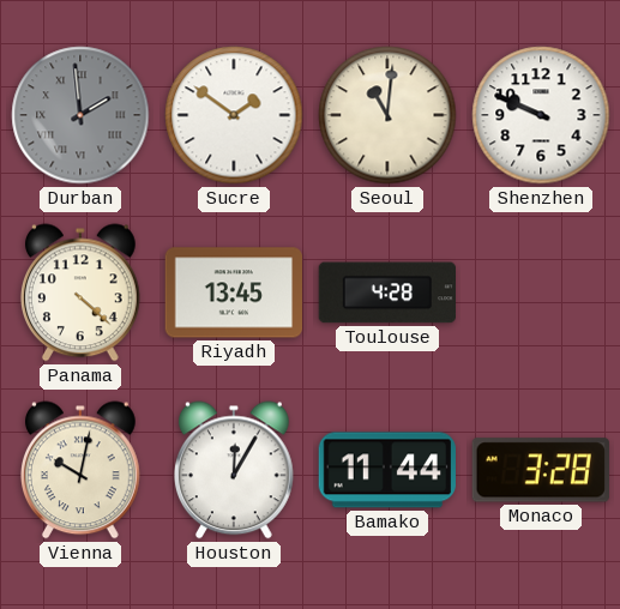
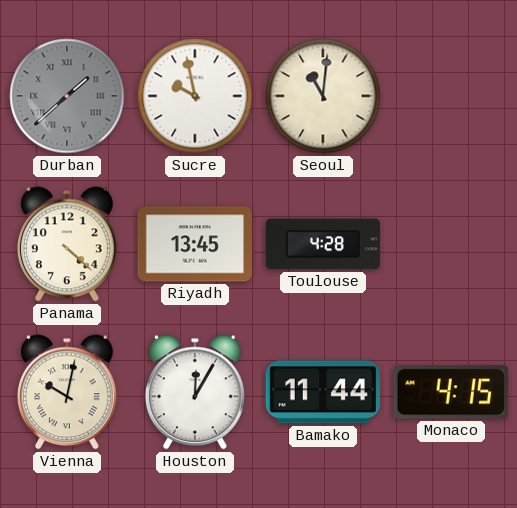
Durban: 1:59 -> 1:38 (67, 96)
Sucre: 1:51 -> 9:58 (195, 96)
Shenzhen: 9:49 -> none (541, 115)
Monaco: 3:28 -> 4:15 (451, 392)
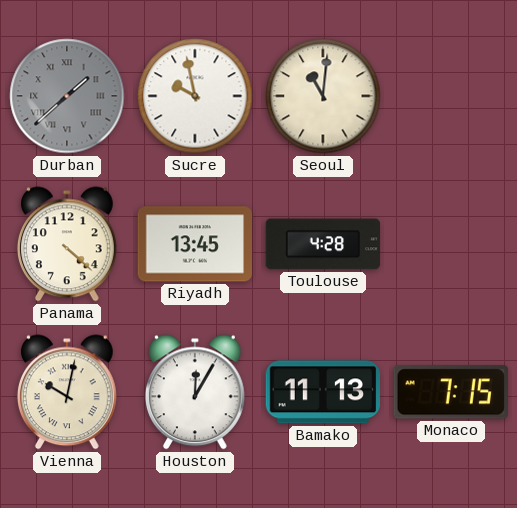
Bamako: 11:44 -> 11:13 (322, 392)
Monaco: 4:15 -> 7:15 (451, 392)
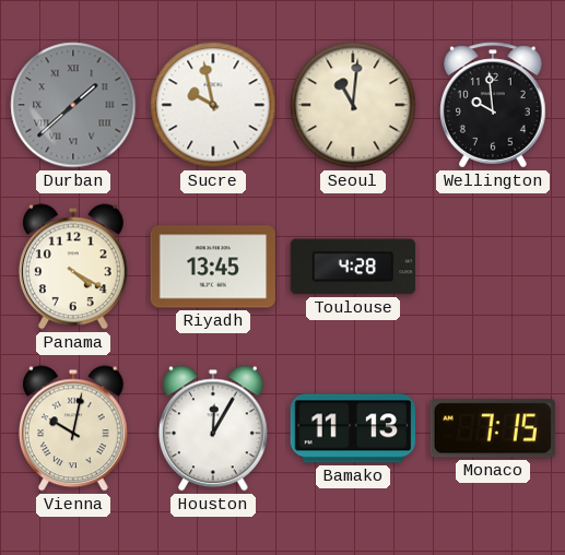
Wellington: none -> 9:59 (494, 105)
Panama: 4:22 -> 4:20 (73, 267)
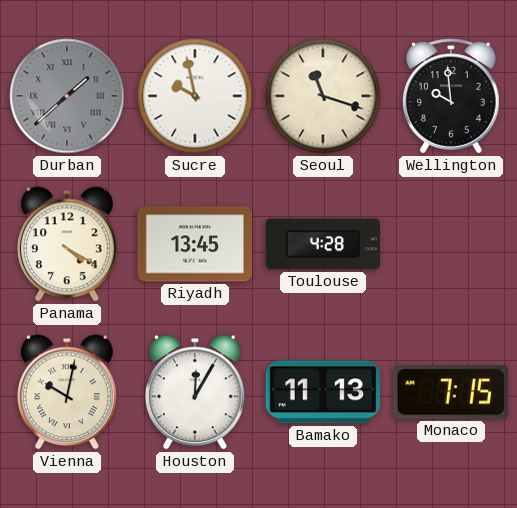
Seoul: 11:01 -> 11:18 (323, 96)
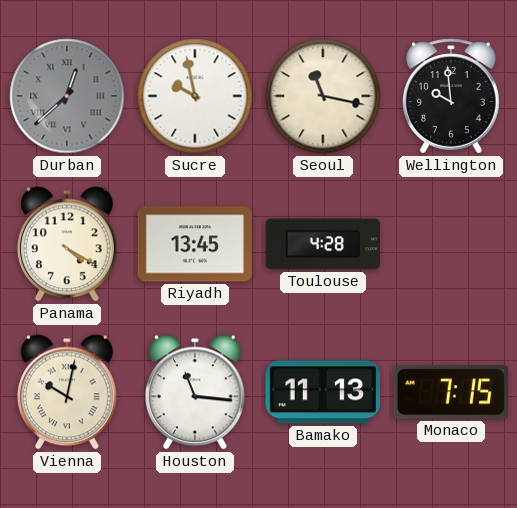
Durban: 1:38 -> 12:38 (67, 96)
Seoul: 11:18 -> 11:17 (323, 96)
Houston: 12:05 -> 11:16 (195, 392)
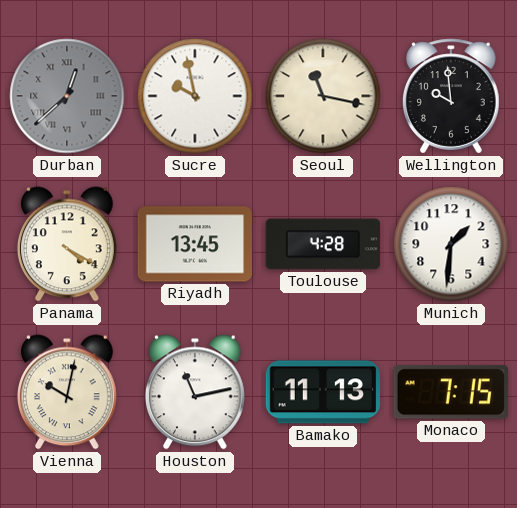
Munich: none -> 1:31 (451, 244)
Houston: 11:16 -> 11:13 (195, 392)
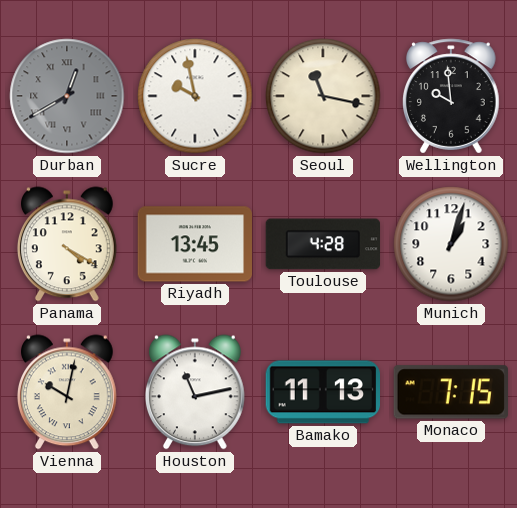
Durban: 12:38 -> 12:40 (67, 96)
Munich: 1:31 -> 1:03 (451, 244)
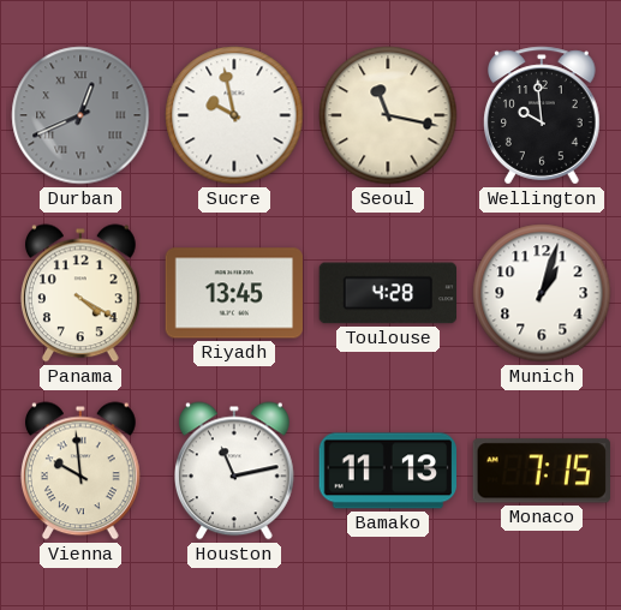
Durban: 12:40 -> 12:41 (80, 115)
Vienna: 10:02 -> 9:59 (80, 471)
